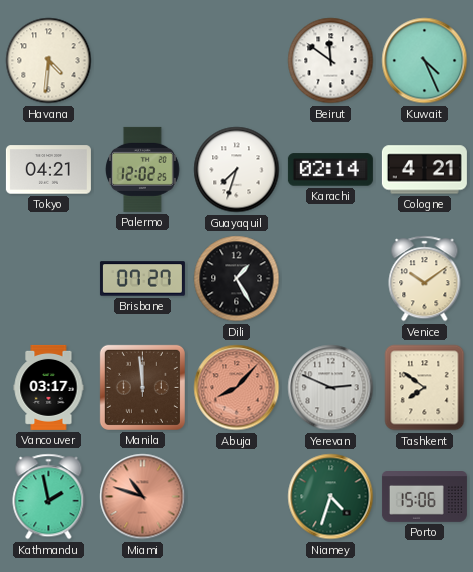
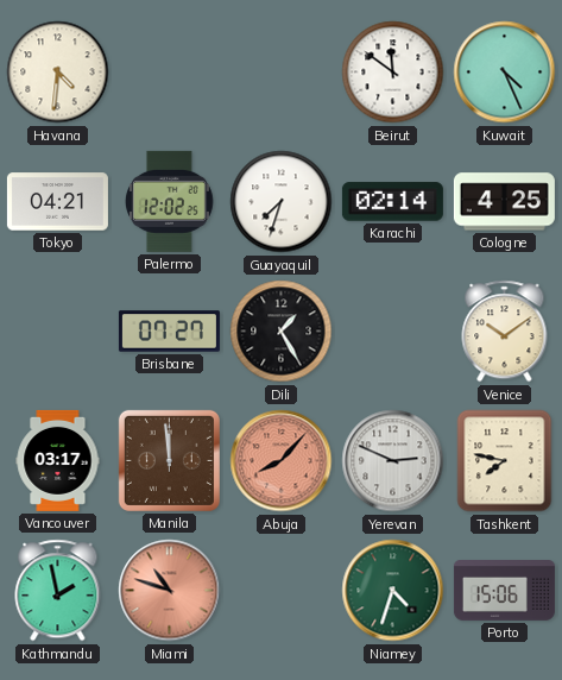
Cologne: 4:21 -> 4:25 (504, 202)
Tashkent: 7:51 -> 7:47 (505, 461)
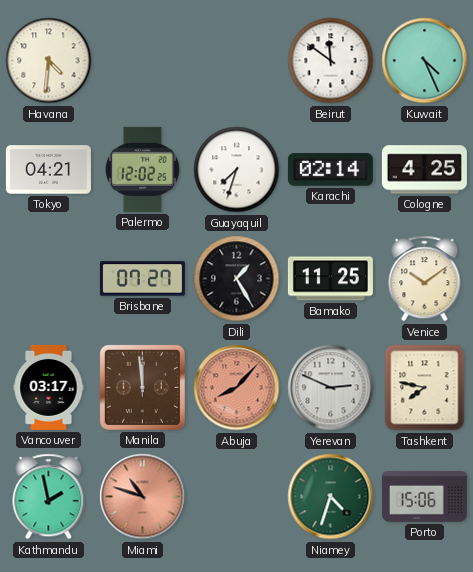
Bamako: none -> 11:25 (330, 279)
